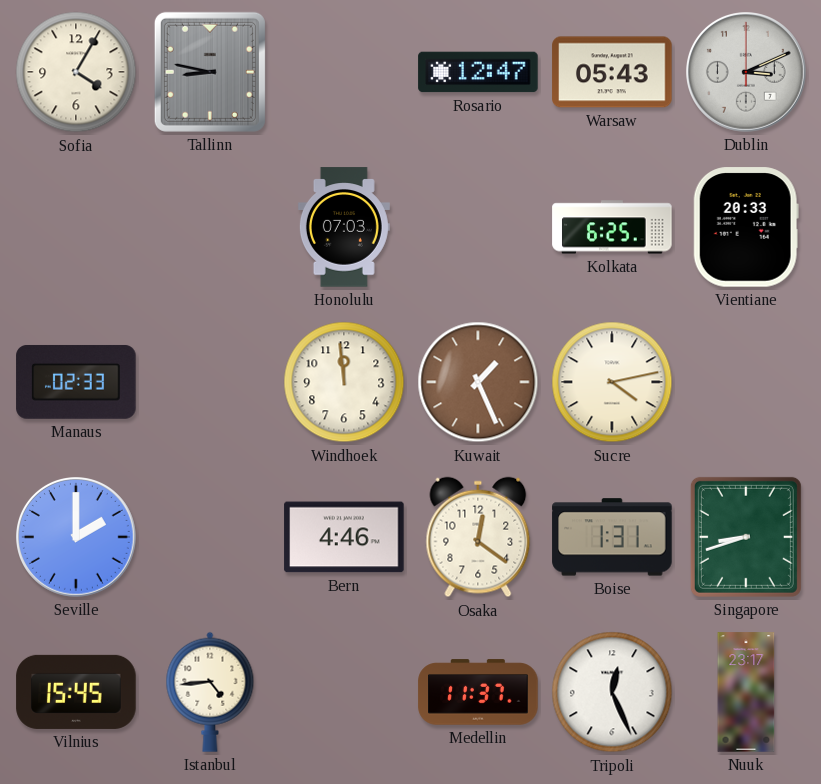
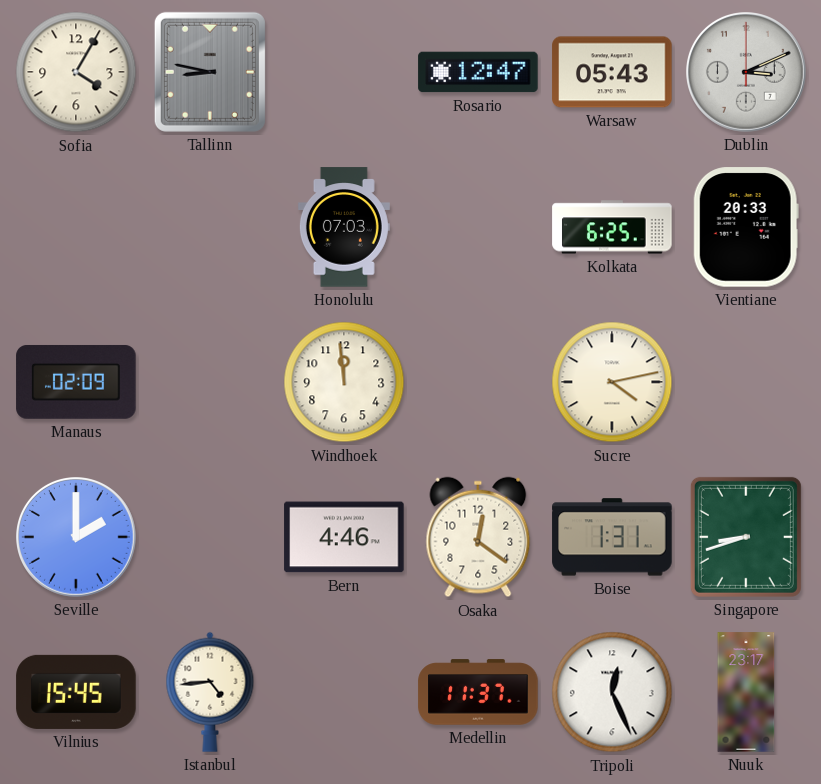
Manaus: 02:33 -> 02:09 (76, 382)
Kuwait: 1:26 -> none (478, 382)
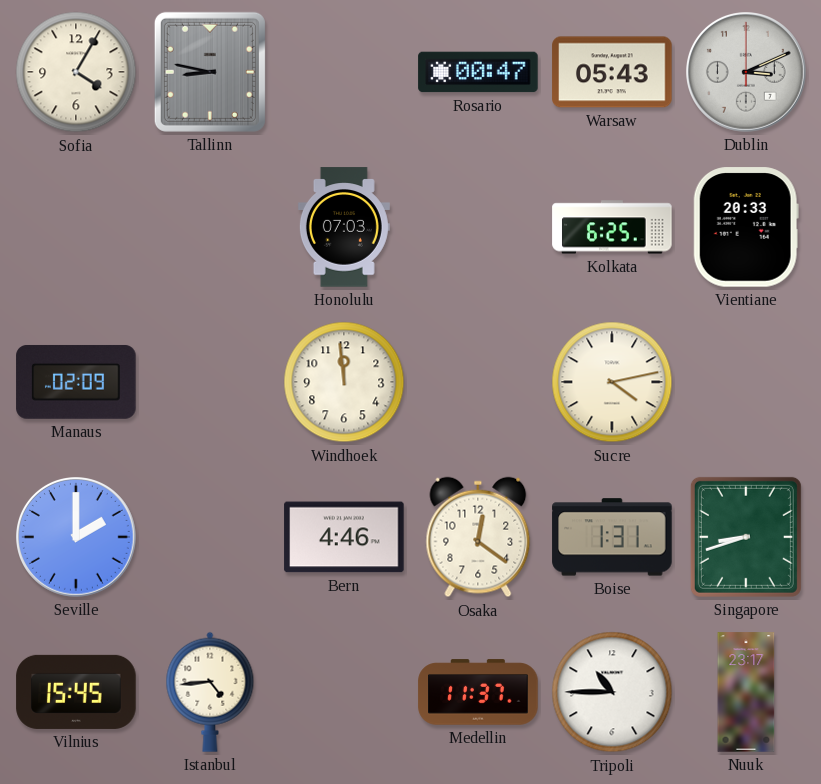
Rosario: 12:47 -> 00:47 (478, 72)
Tripoli: 12:26 -> 10:45 (612, 692)
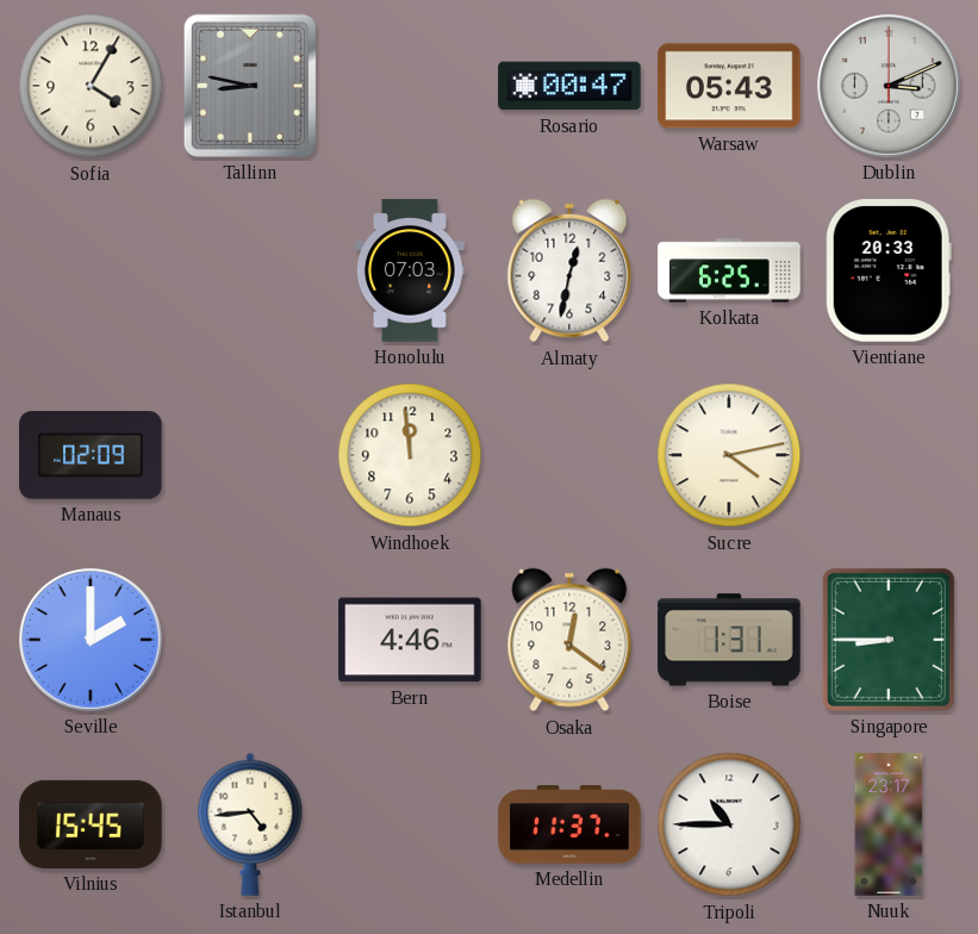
Almaty: none -> 12:32 (569, 270)
Singapore: 8:42 -> 8:45 (889, 640)
